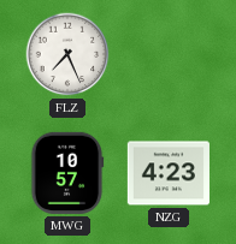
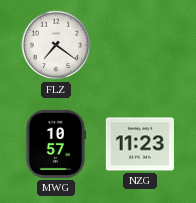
FLZ: 7:26 -> 7:21 (56, 45)
NZG: 4:23 -> 11:23 (140, 144)
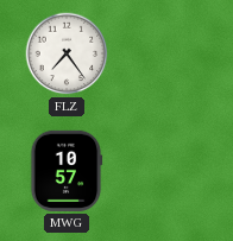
FLZ: 7:21 -> 7:24 (67, 53)
NZG: 11:23 -> none (140, 144)
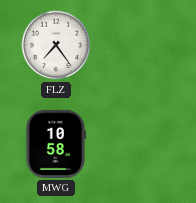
MWG: 10:57 -> 10:58 (56, 144)
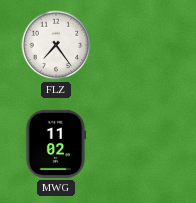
MWG: 10:58 -> 11:02 (56, 144)
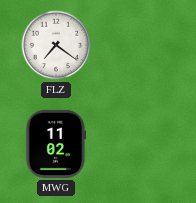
FLZ: 7:24 -> 7:21 (56, 45)
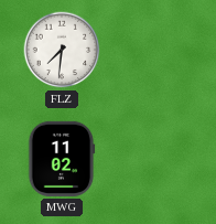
FLZ: 7:21 -> 7:31 (62, 50)
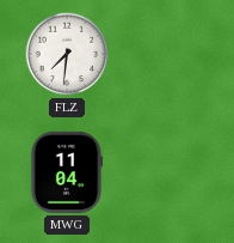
MWG: 11:02 -> 11:04 (67, 172)
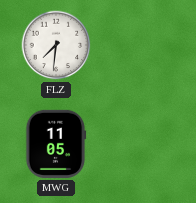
MWG: 11:04 -> 11:05 (56, 144)
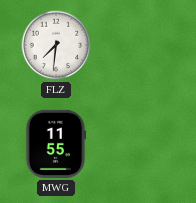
MWG: 11:05 -> 11:55 (56, 144)
